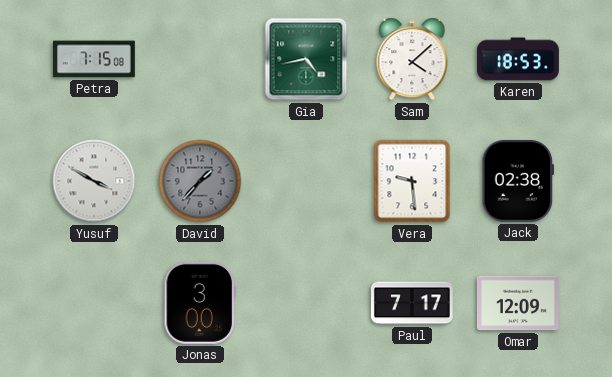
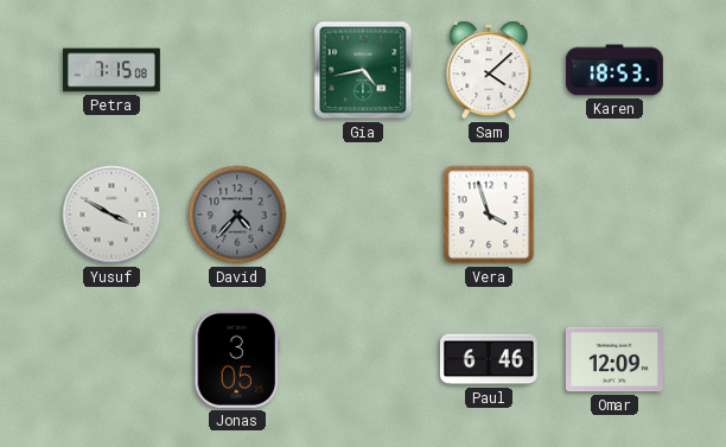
David: 1:37 -> 4:37 (237, 215)
Vera: 9:29 -> 3:57 (489, 215)
Jack: 02:38 -> none (517, 181)
Jonas: 3:00 -> 3:05 (236, 359)
Paul: 7:17 -> 6:46 (489, 359)
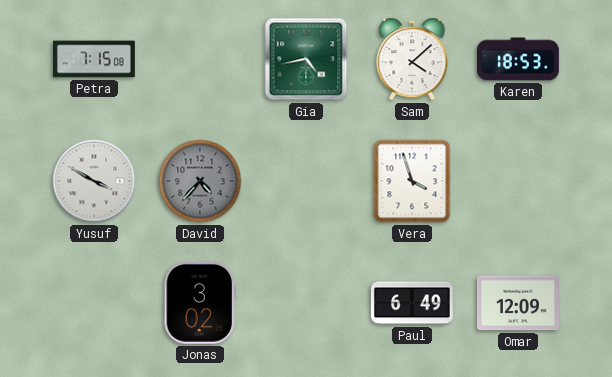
Jonas: 3:05 -> 3:02 (199, 303)
Paul: 6:46 -> 6:49 (412, 303)
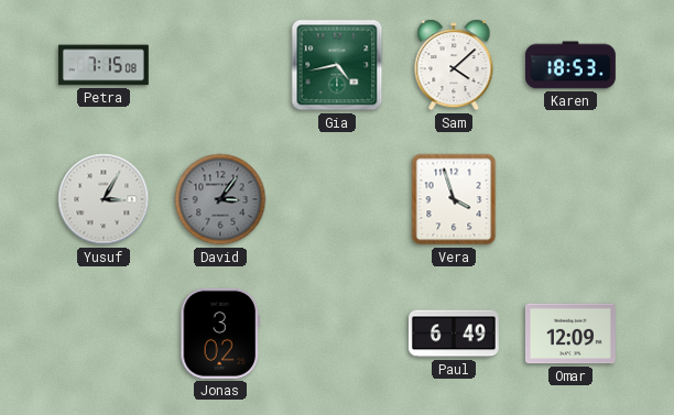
Yusuf: 3:50 -> 3:05 (104, 199)
David: 4:37 -> 3:06 (220, 199)
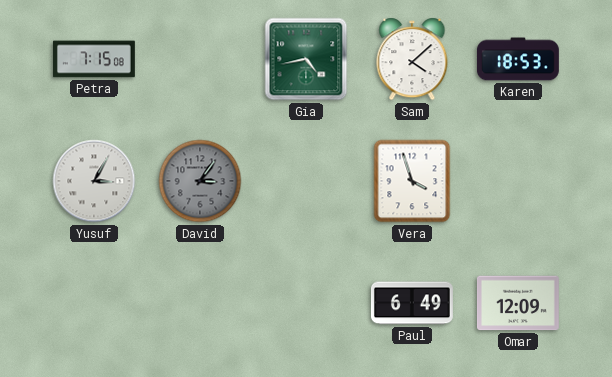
Jonas: 3:02 -> none (219, 334)
